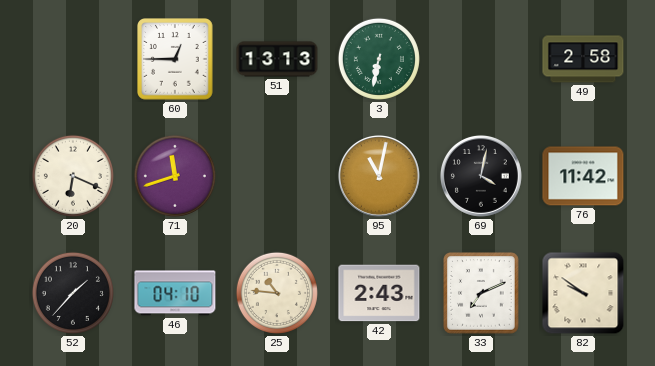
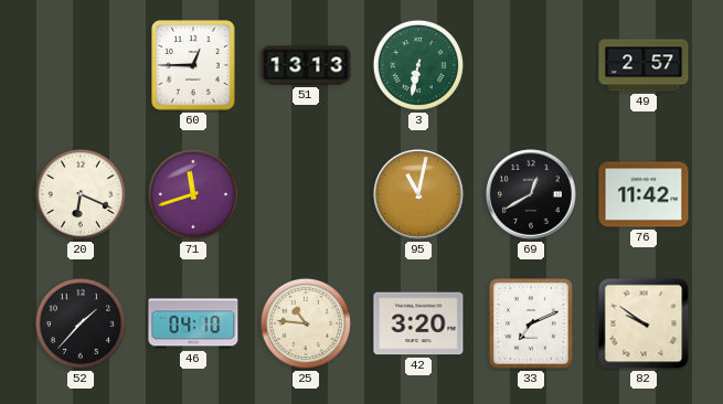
49: 2:58 -> 2:57 (644, 65)
69: 4:02 -> 12:40 (531, 194)
42: 2:43 -> 3:20 (418, 323)
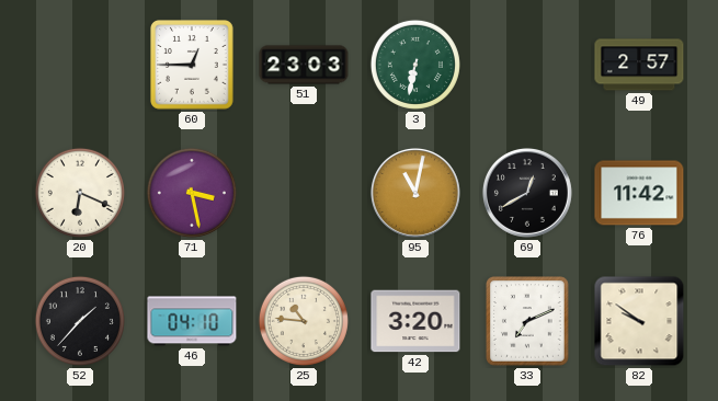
51: 13:13 -> 23:03 (304, 65)
71: 11:42 -> 3:28 (192, 193)
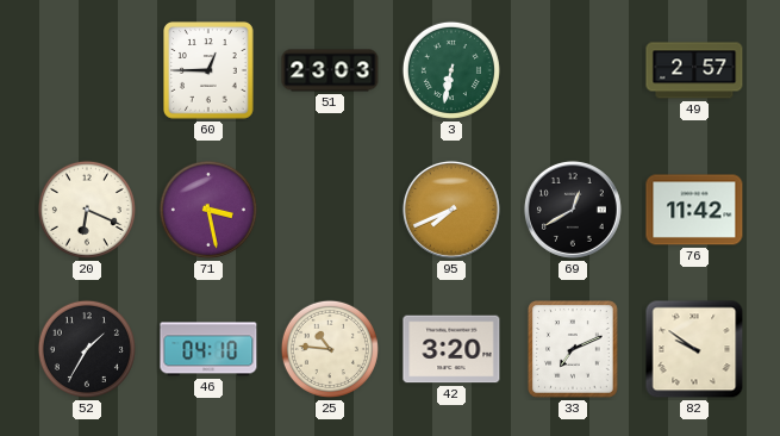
95: 11:02 -> 7:41 (451, 210)
52: 1:37 -> 1:35 (87, 349)
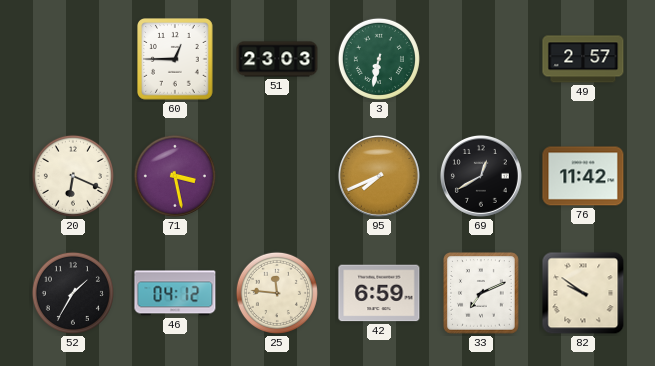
46: 04:10 -> 04:12 (175, 293)
25: 10:46 -> 11:46 (277, 293)
42: 3:20 -> 6:59 (379, 293)
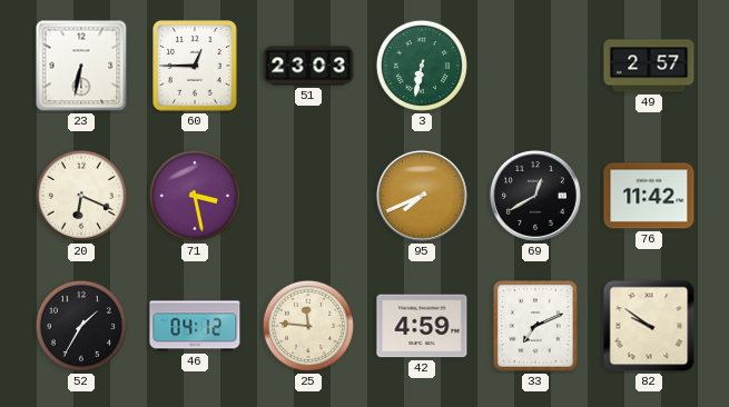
23: none -> 6:32 (81, 66)
42: 6:59 -> 4:59 (422, 326)
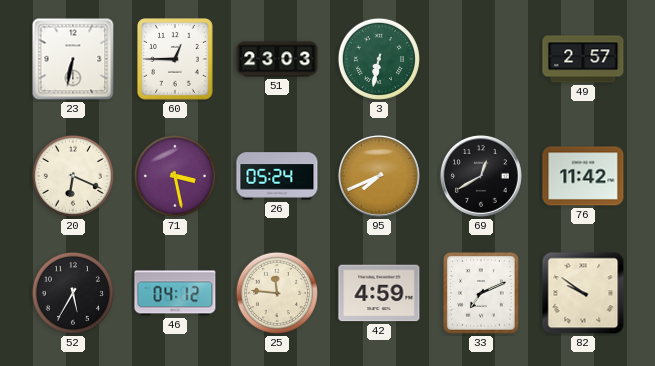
26: none -> 05:24 (277, 176)
52: 1:35 -> 5:35 (73, 293)
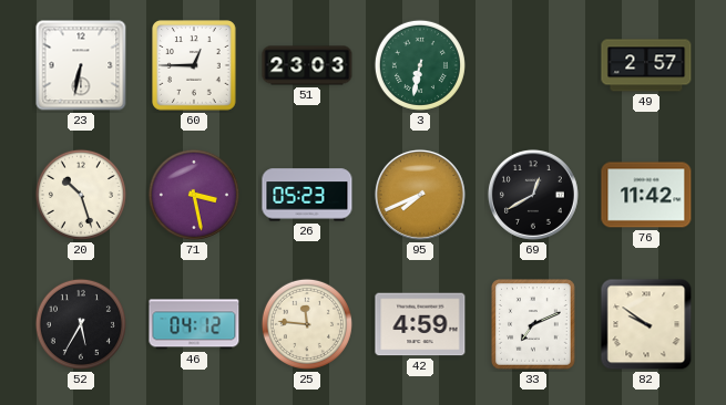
20: 6:19 -> 10:27 (81, 195)
26: 05:24 -> 05:23 (307, 195)
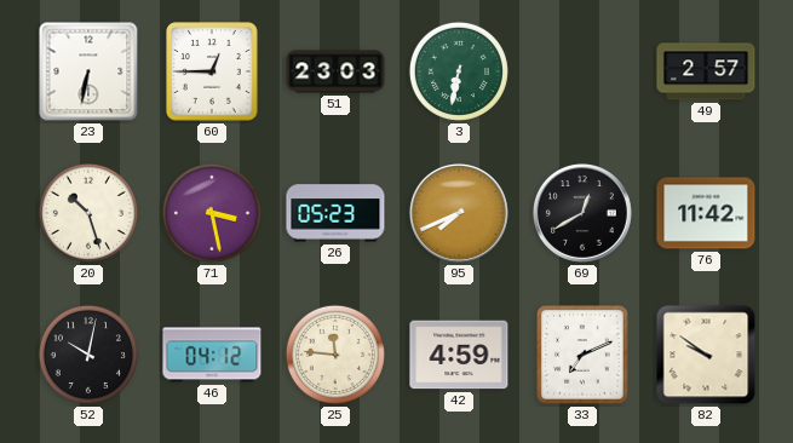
52: 5:35 -> 10:02 (88, 355)
